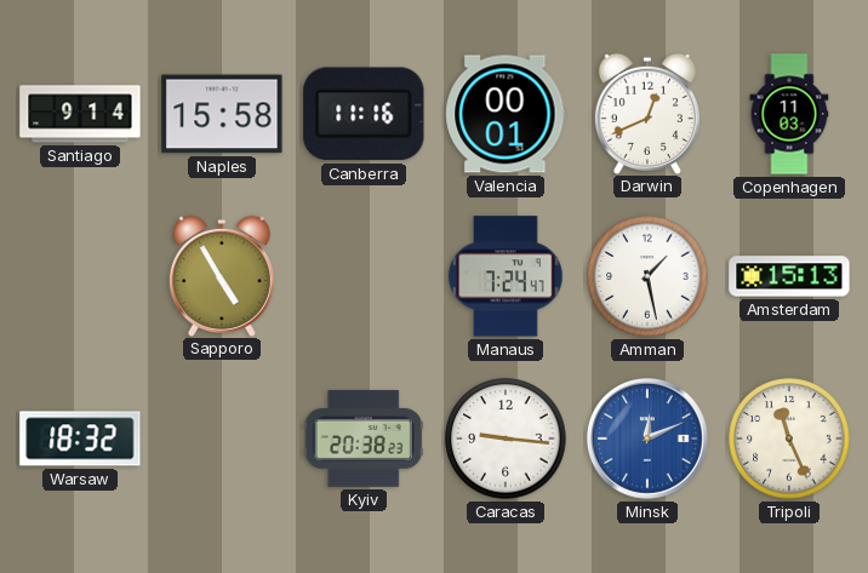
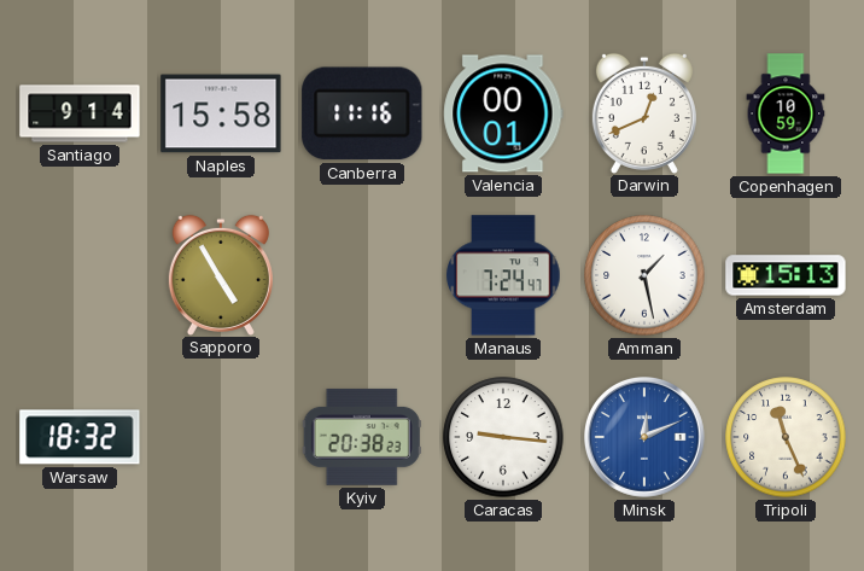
Copenhagen: 11:03 -> 10:59 (786, 113)
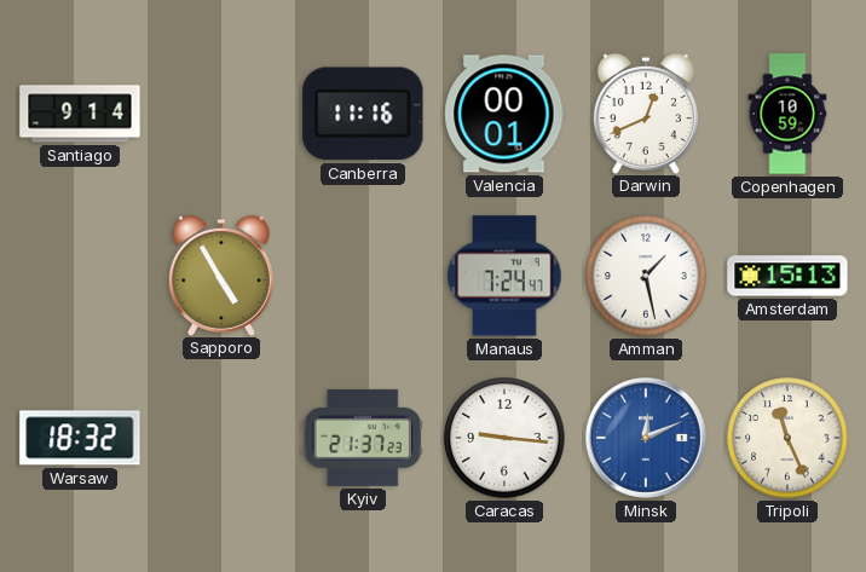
Naples: 15:58 -> none (221, 113)
Kyiv: 20:38 -> 21:37 (363, 438)
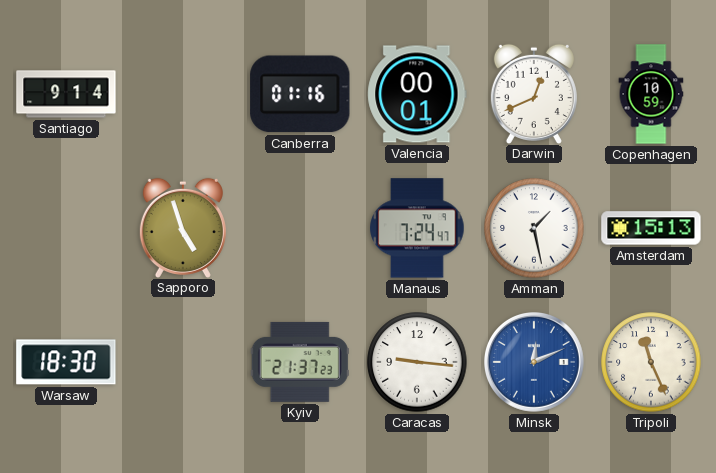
Canberra: 11:16 -> 01:16 (300, 94)
Sapporo: 4:55 -> 4:57 (183, 227)
Warsaw: 18:32 -> 18:30 (66, 362)
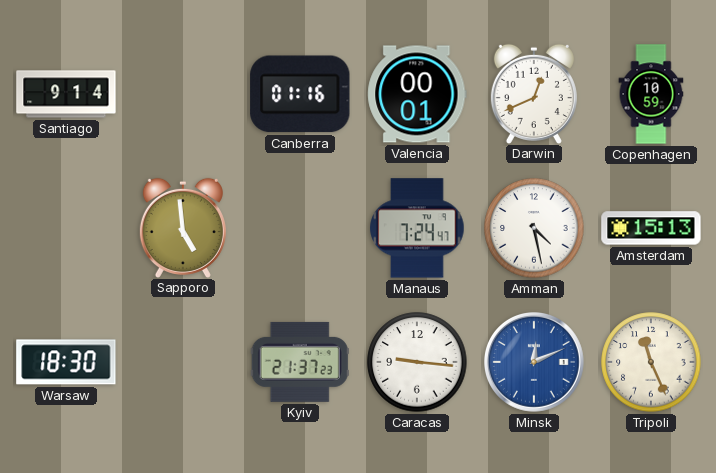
Sapporo: 4:57 -> 4:59 (183, 227)
Amman: 1:28 -> 4:28 (534, 228)
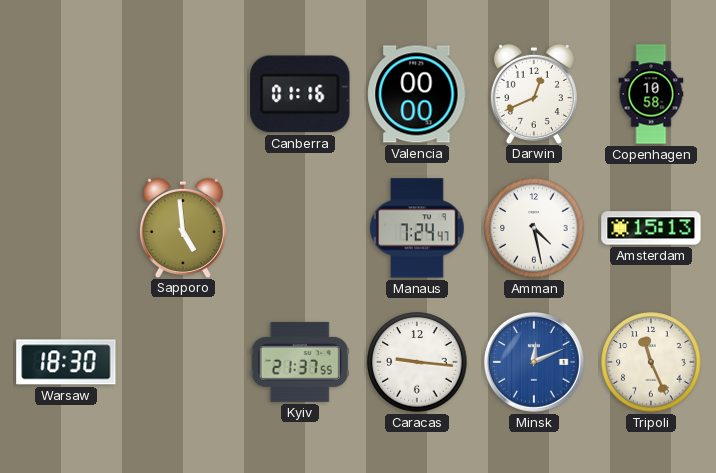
Santiago: 9:14 -> none (66, 94)
Valencia: 00:01 -> 00:00 (417, 94)
Copenhagen: 10:59 -> 10:58 (651, 94)
Kyiv: 21:37:23 -> 21:37:55 (300, 362)
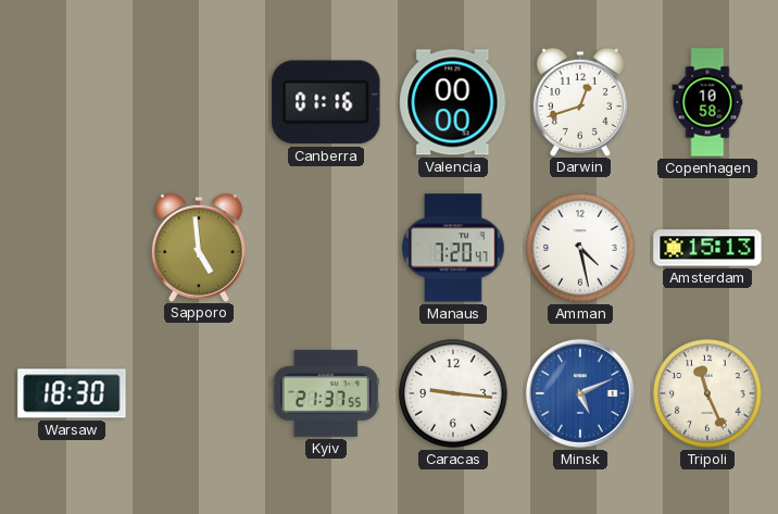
Darwin: 12:41 -> 12:42 (580, 101)
Manaus: 7:24 -> 7:20 (453, 248)
Minsk: 12:11 -> 5:11 (581, 394)
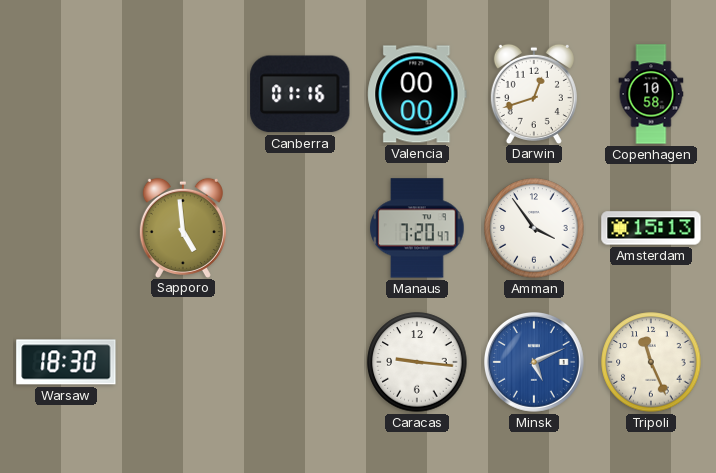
Amman: 4:28 -> 3:54 (534, 228)
Kyiv: 21:37 -> none (326, 393)
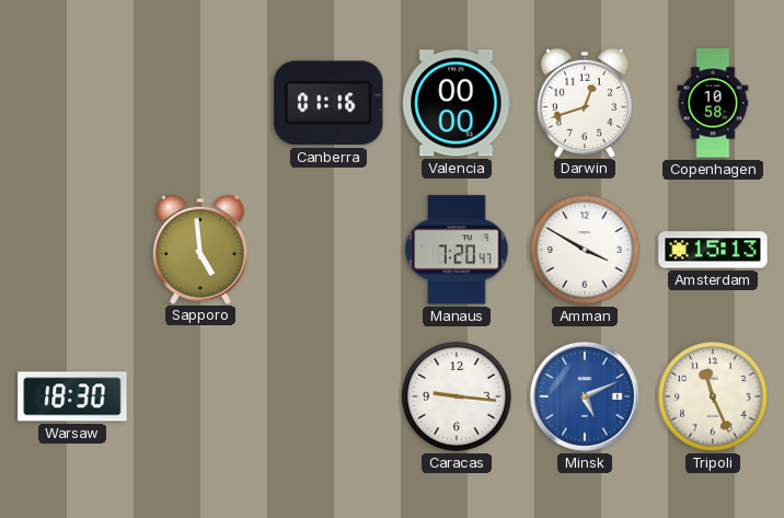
Amman: 3:54 -> 3:50 (585, 250)
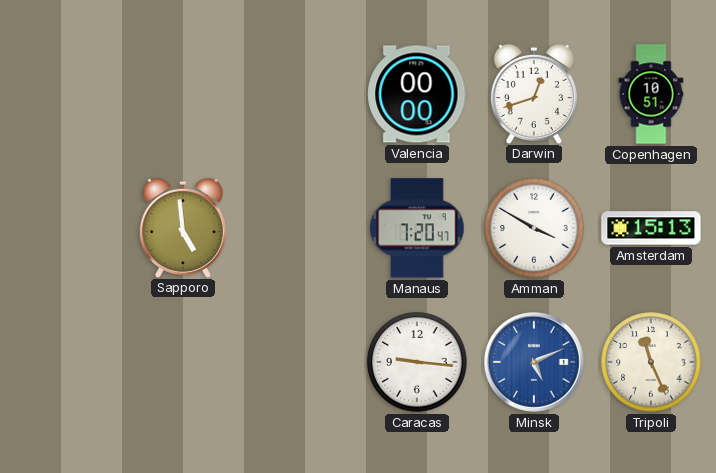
Canberra: 01:16 -> none (328, 103)
Copenhagen: 10:58 -> 10:51 (651, 94)
Warsaw: 18:30 -> none (72, 396)
